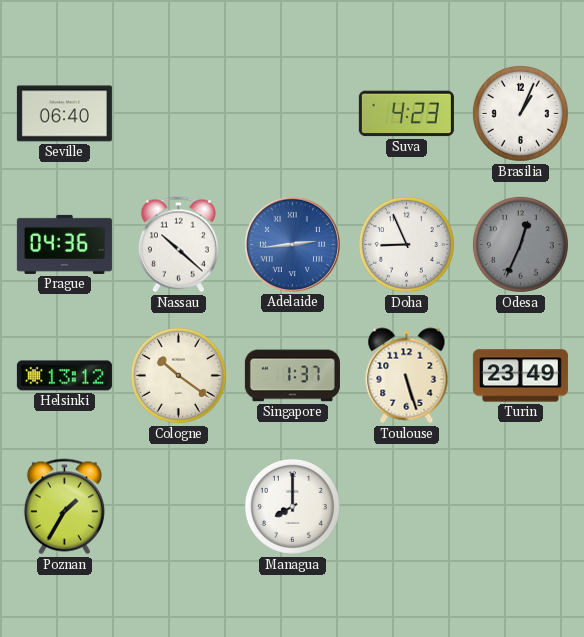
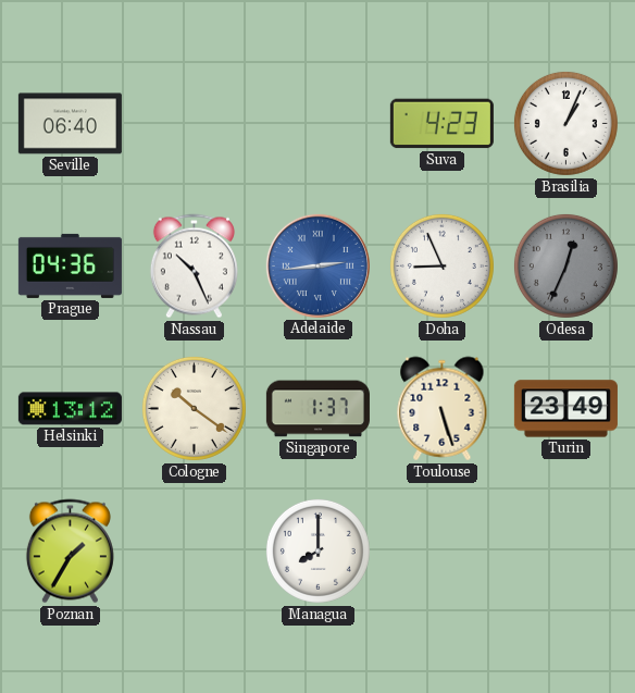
Nassau: 10:22 -> 10:26 (194, 267)
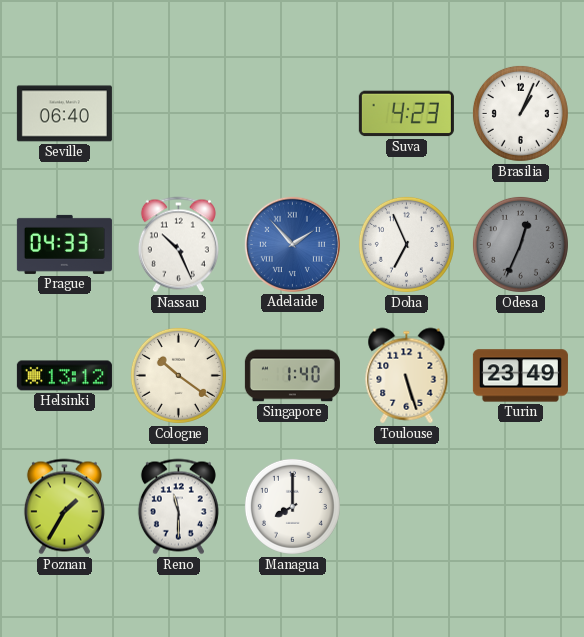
Prague: 04:36 -> 04:33 (64, 244)
Adelaide: 2:44 -> 1:53 (292, 244)
Doha: 8:56 -> 6:56 (406, 244)
Singapore: 1:37 -> 1:40 (292, 376)
Reno: none -> 11:30 (178, 507)
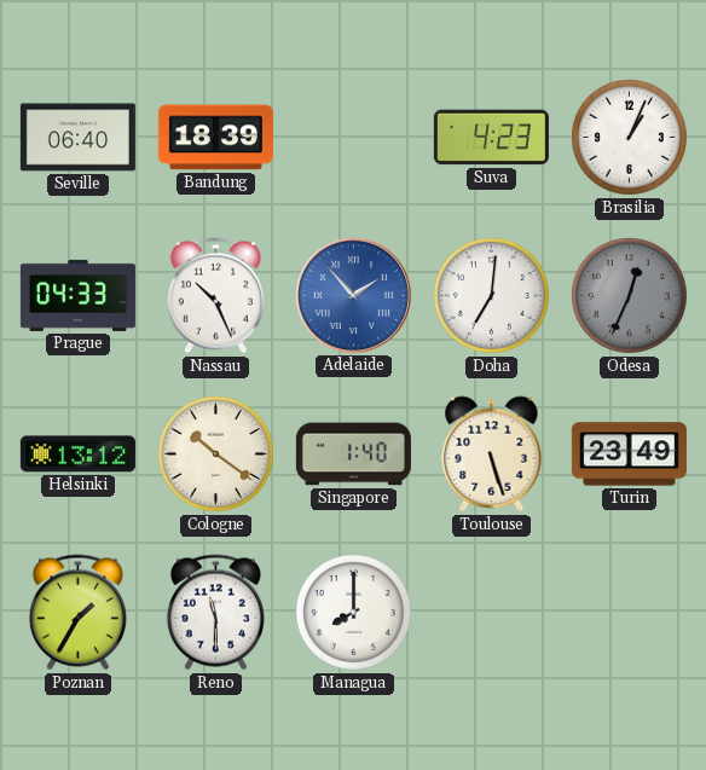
Bandung: none -> 18:39 (215, 138)
Doha: 6:56 -> 7:01 (491, 295)
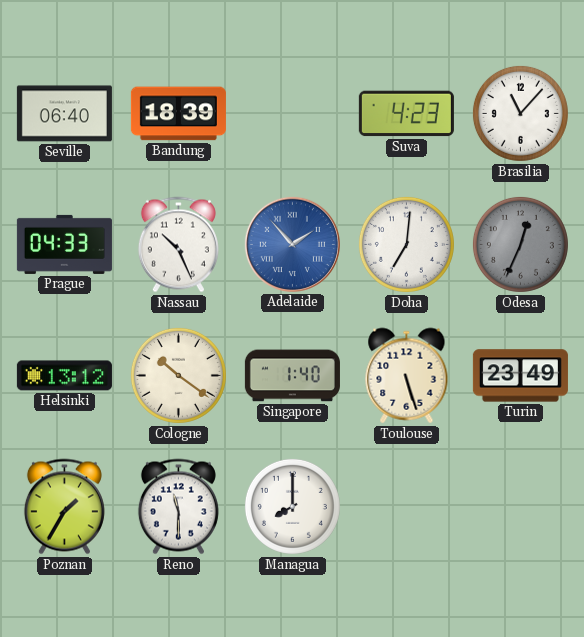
Brasilia: 1:04 -> 11:07 (520, 113)
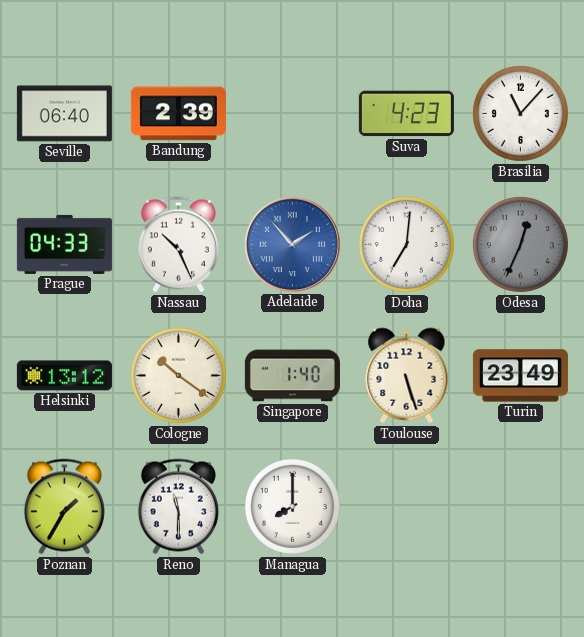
Bandung: 18:39 -> 2:39 (178, 114)
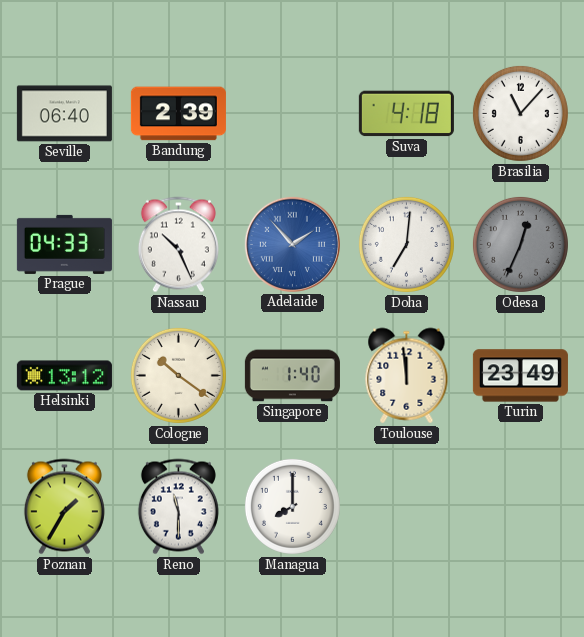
Suva: 4:23 -> 4:18 (406, 114)
Toulouse: 5:27 -> 11:59 (407, 376)
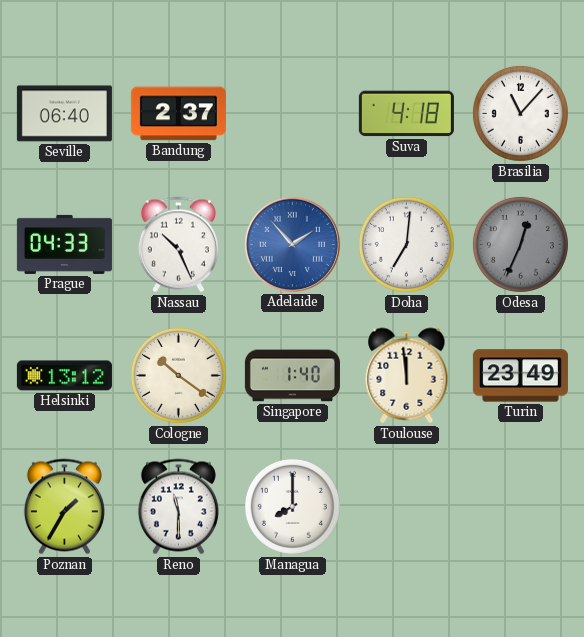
Bandung: 2:39 -> 2:37 (178, 114)
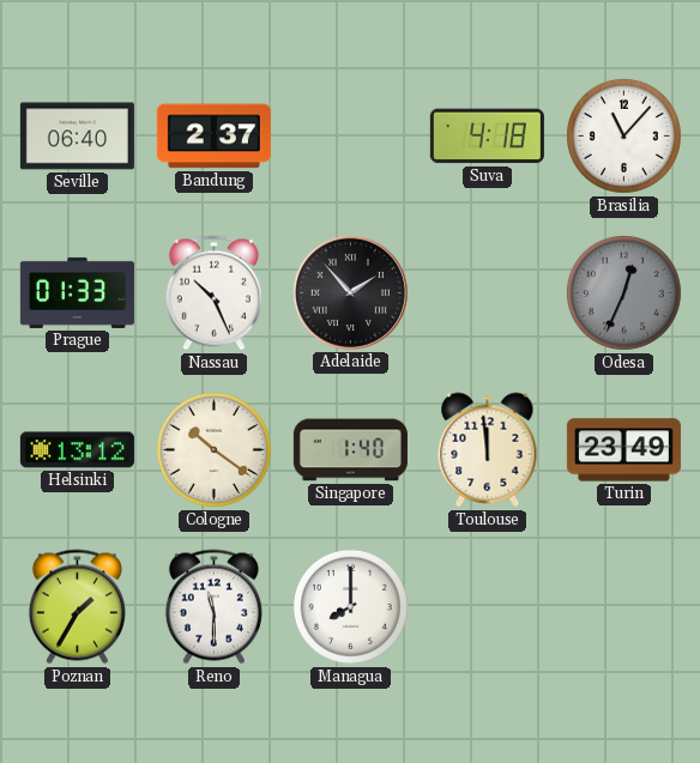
Prague: 04:33 -> 01:33 (77, 292)
Adelaide dial: blue -> black (350, 292)
Doha: 7:01 -> none (406, 244)
